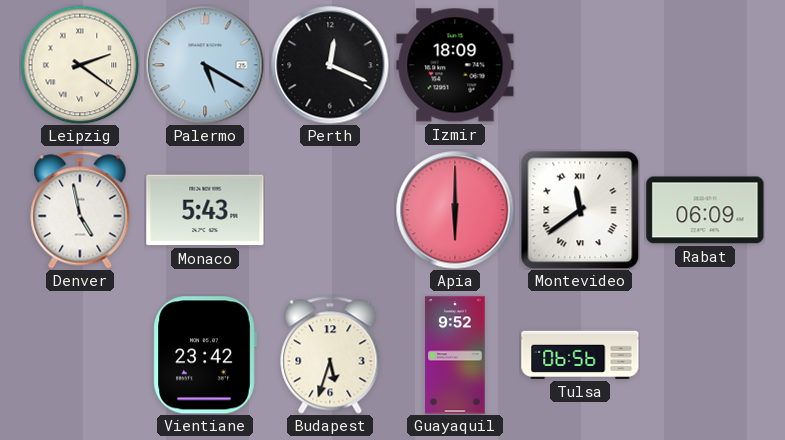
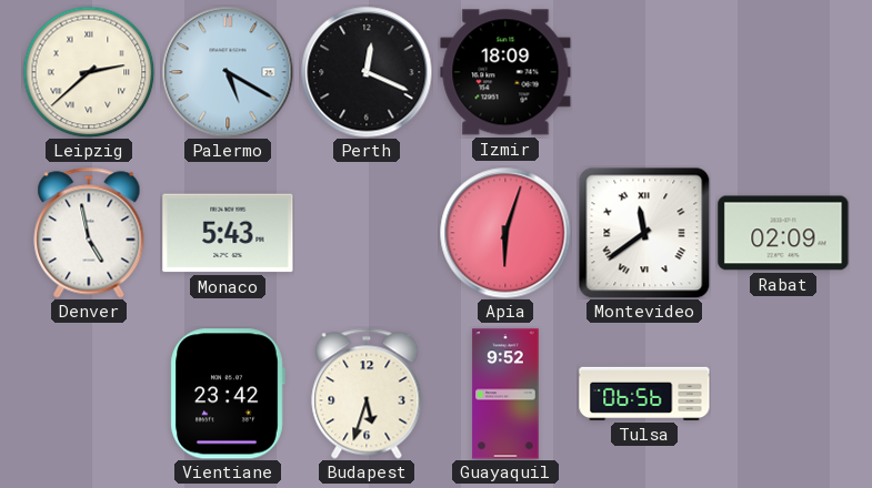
Leipzig: 2:21 -> 2:38 (89, 72)
Apia: 6:00 -> 6:03 (505, 233)
Rabat: 06:09 -> 02:09 (783, 233)
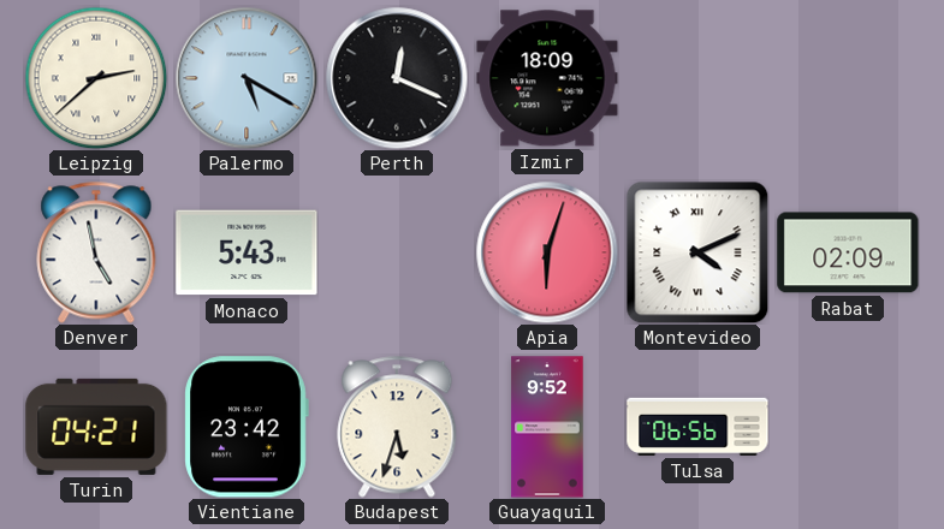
Montevideo: 11:39 -> 4:11 (697, 252)
Turin: none -> 04:21 (96, 427)
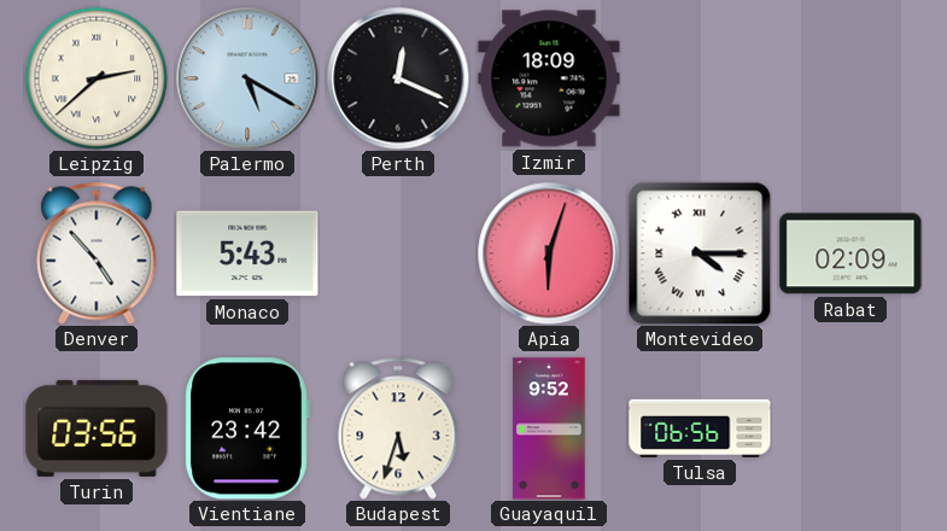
Denver: 4:58 -> 4:53 (97, 253)
Montevideo: 4:11 -> 4:15 (700, 253)
Turin: 04:21 -> 03:56 (97, 428)
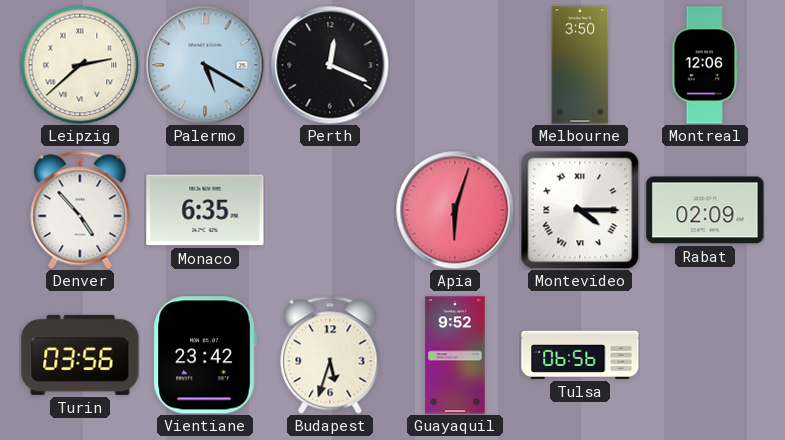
Izmir: 18:09 -> none (549, 78)
Melbourne: none -> 3:50 (580, 65)
Montreal: none -> 12:06 (705, 65)
Monaco: 5:43 -> 6:35 (205, 210)
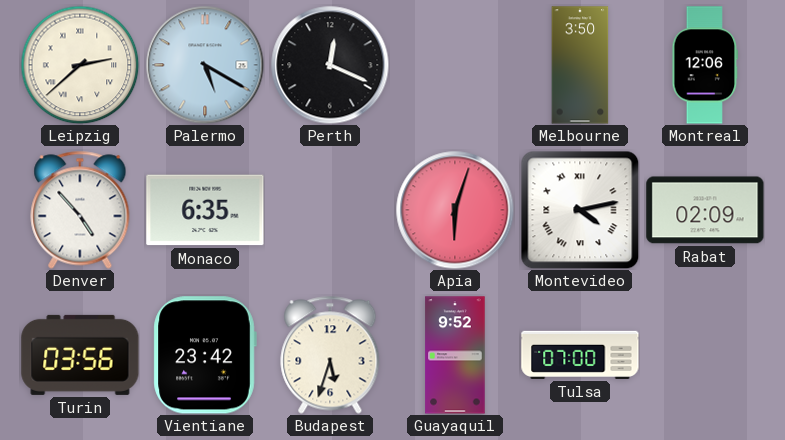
Montevideo: 4:15 -> 4:13 (580, 210)
Tulsa: 06:56 -> 07:00 (580, 355)
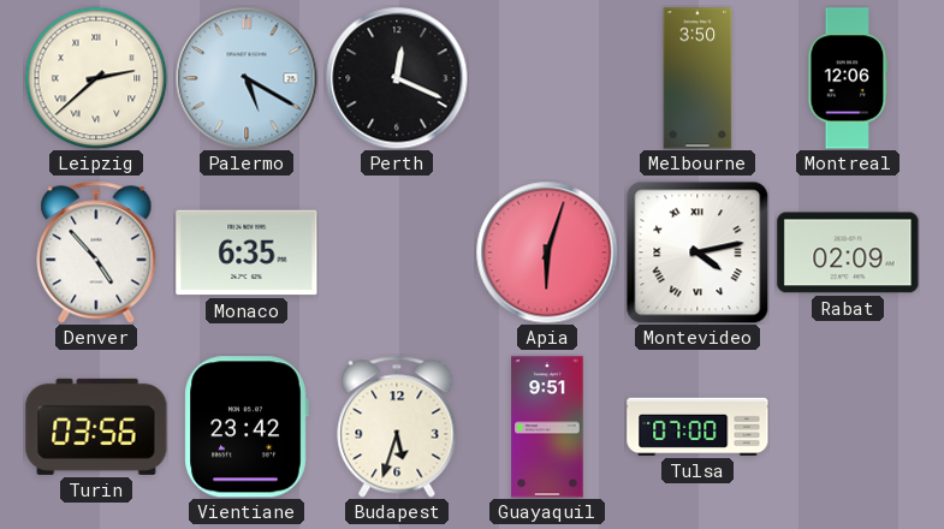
Guayaquil: 9:52 -> 9:51 (547, 427)
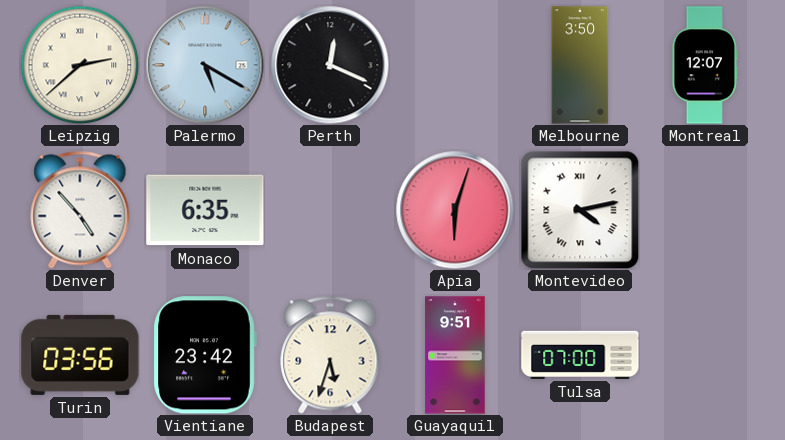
Montreal: 12:06 -> 12:07 (705, 65)
Rabat: 02:09 -> none (848, 252)
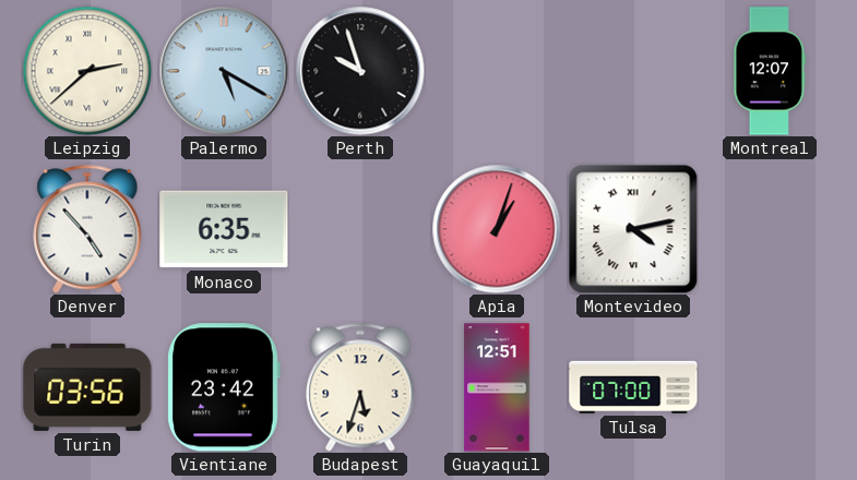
Perth: 12:19 -> 9:57 (360, 71)
Melbourne: 3:50 -> none (580, 65)
Apia: 6:03 -> 1:03 (497, 229)
Guayaquil: 9:51 -> 12:51 (497, 387)
